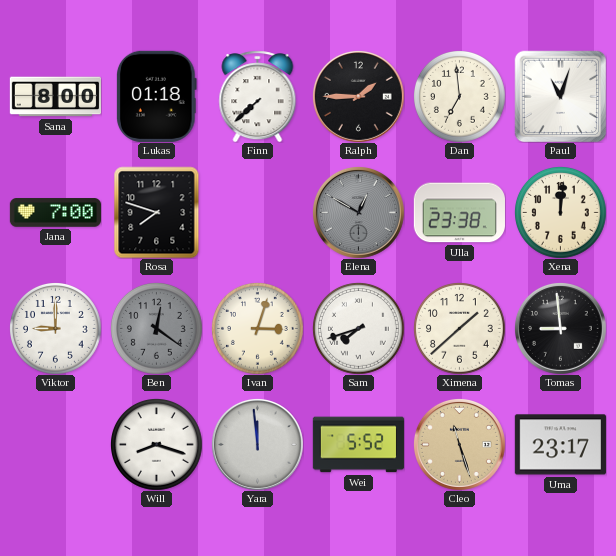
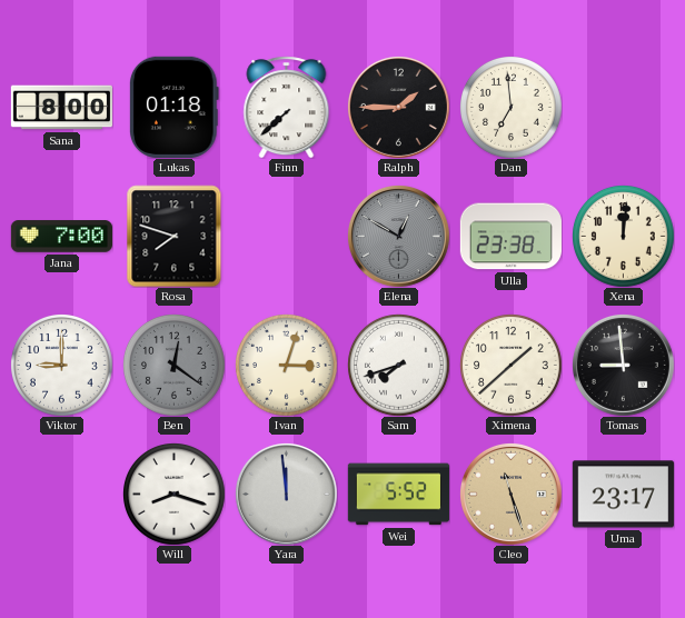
Paul: 11:03 -> none (560, 96)
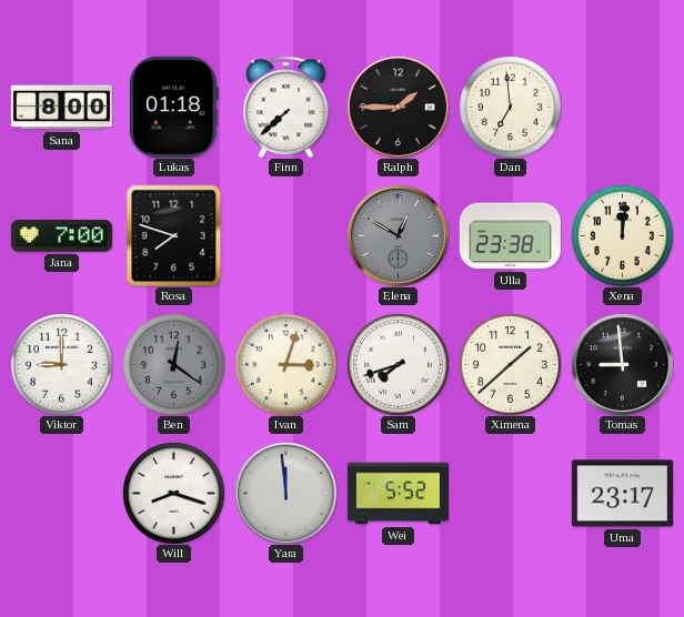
Cleo: 11:27 -> none (510, 494)
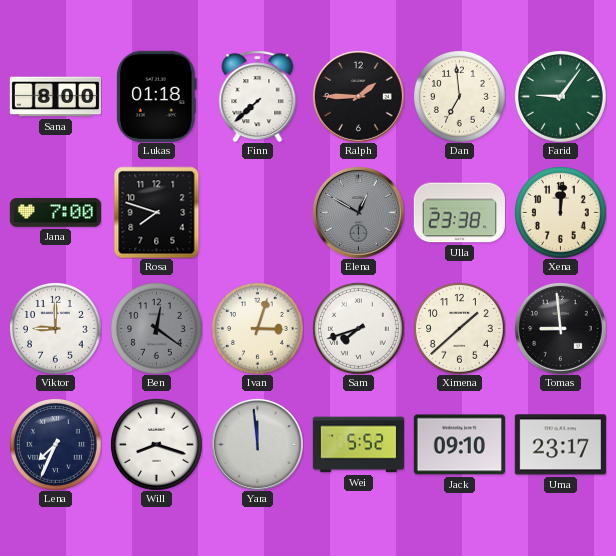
Farid: none -> 9:06 (561, 97)
Lena: none -> 7:34 (56, 445)
Jack: none -> 09:10 (459, 445)
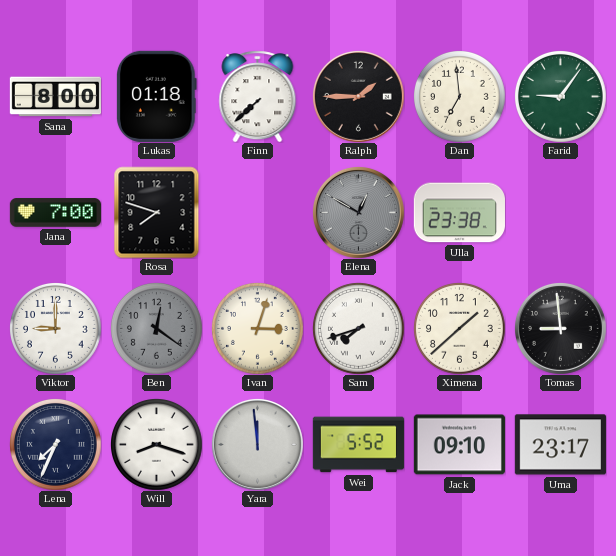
Xena: 12:01 -> none (561, 213)
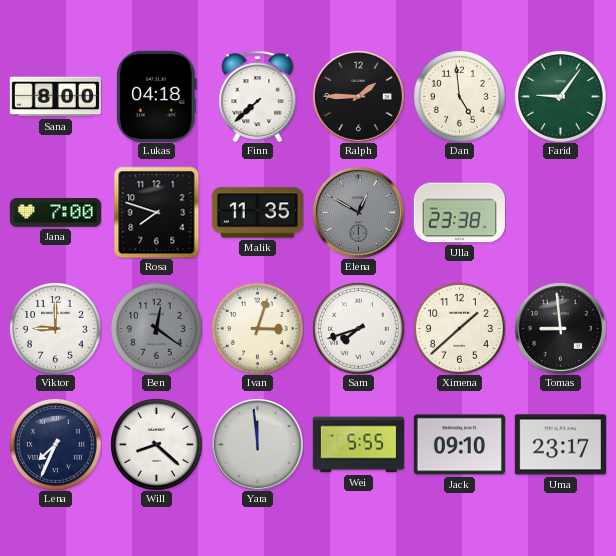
Lukas: 01:18 -> 04:18 (156, 96)
Dan: 6:59 -> 4:59 (460, 97)
Malik: none -> 11:35 (257, 213)
Will: 8:18 -> 8:22 (157, 445)
Wei: 5:52 -> 5:55 (358, 445)
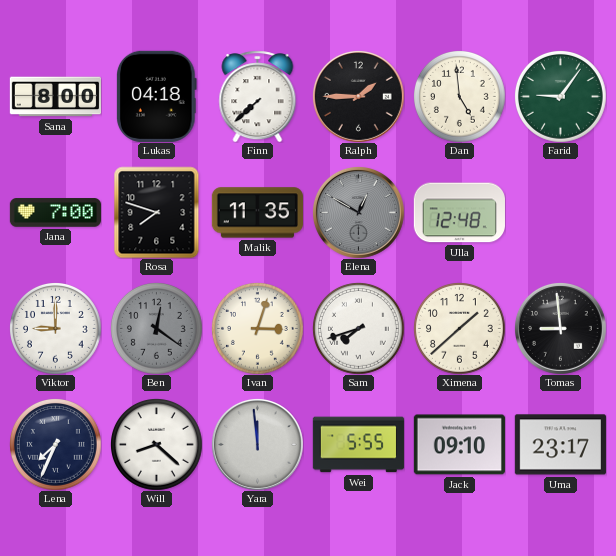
Ulla: 23:38 -> 12:48 (459, 213)
